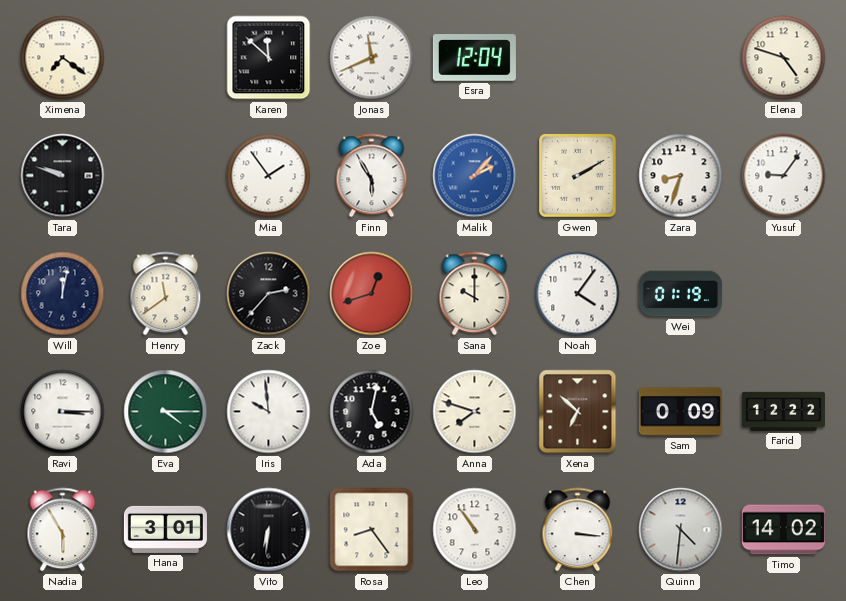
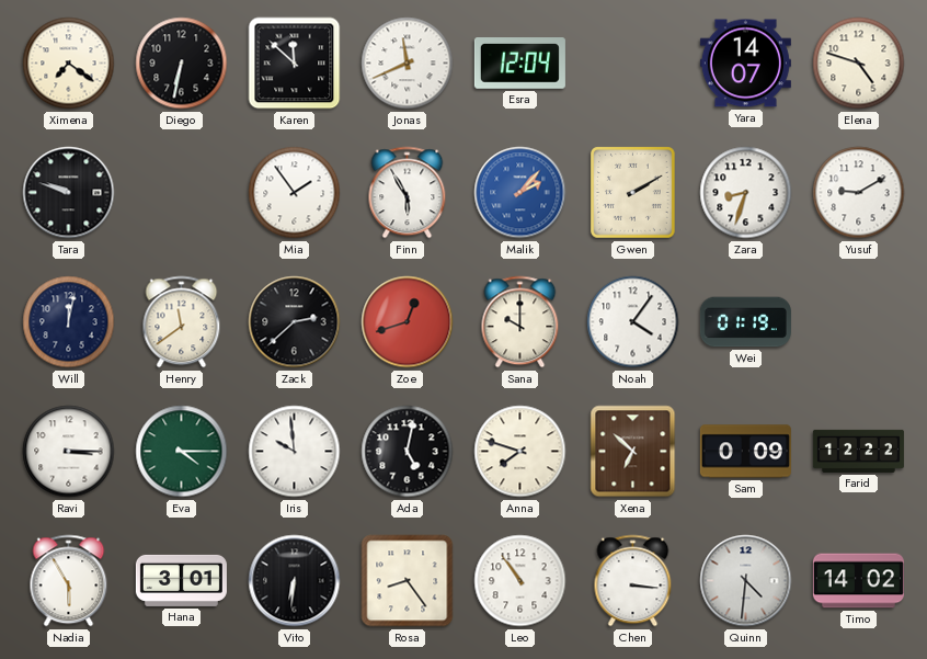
Diego: none -> 6:32 (182, 64)
Yara: none -> 14:07 (745, 64)
Yusuf: 9:06 -> 9:10 (859, 193)
Zack: 2:37 -> 2:38 (295, 322)
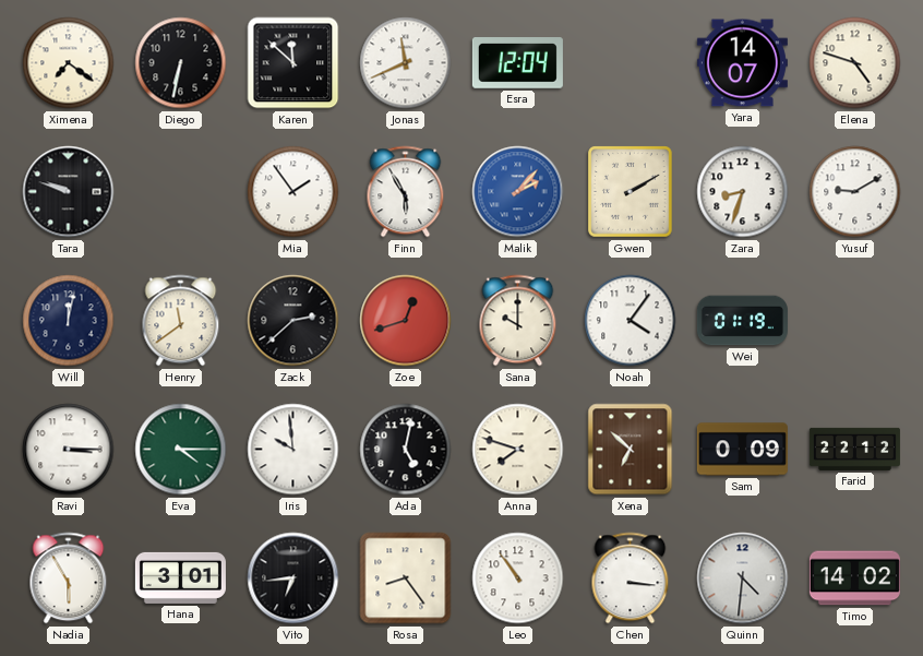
Farid: 12:22 -> 22:12 (854, 449)
Vito: 6:31 -> 6:44 (293, 579)
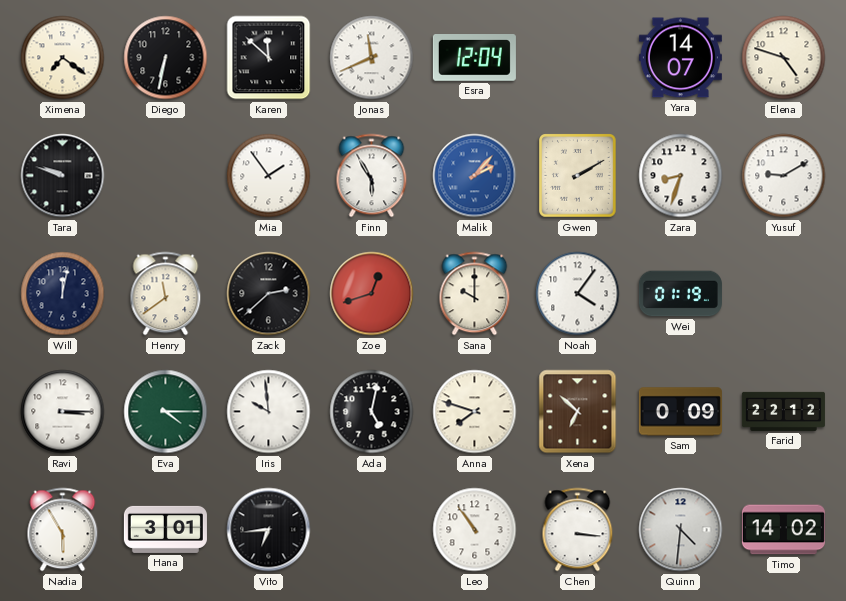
Rosa: 8:24 -> none (406, 579)
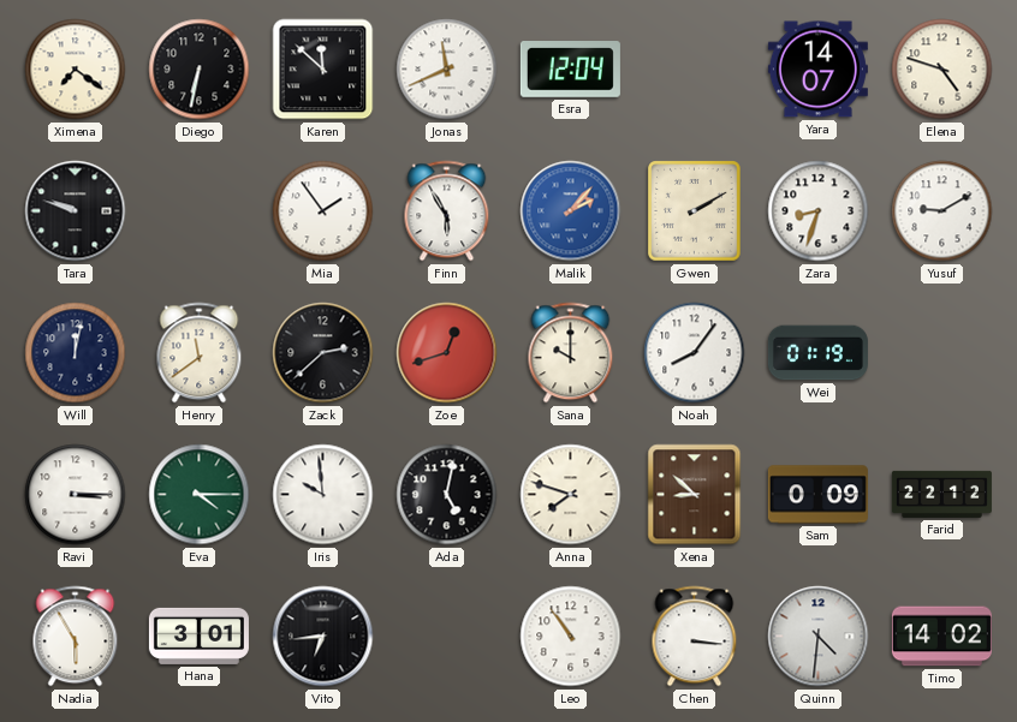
Noah: 4:06 -> 8:06 (695, 353)
Xena: 6:52 -> 8:52 (695, 495)
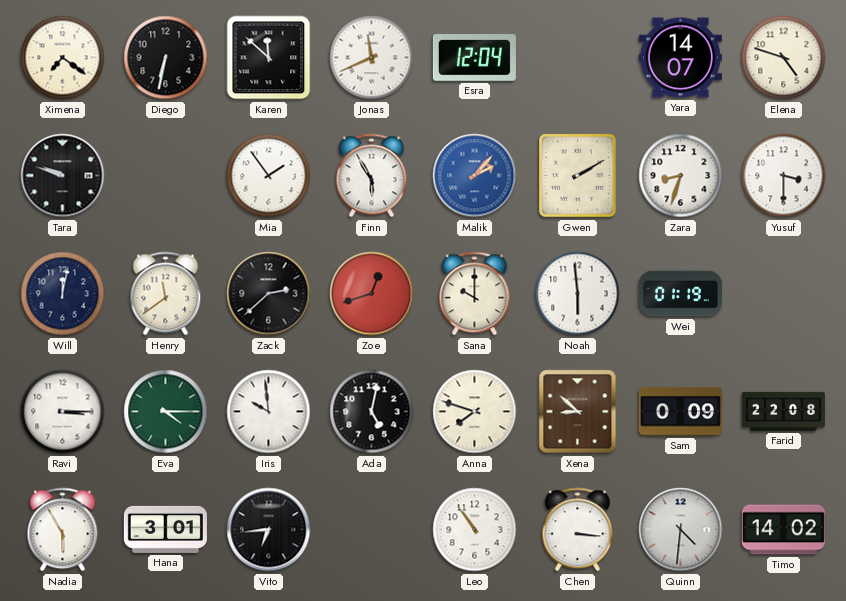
Yusuf: 9:10 -> 3:30 (784, 176)
Noah: 8:06 -> 5:59 (578, 294)
Farid: 22:12 -> 22:08 (783, 411)
